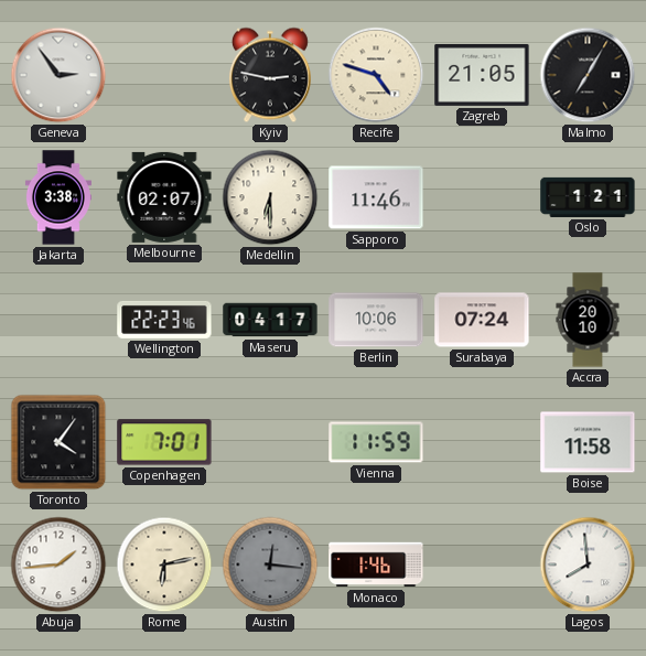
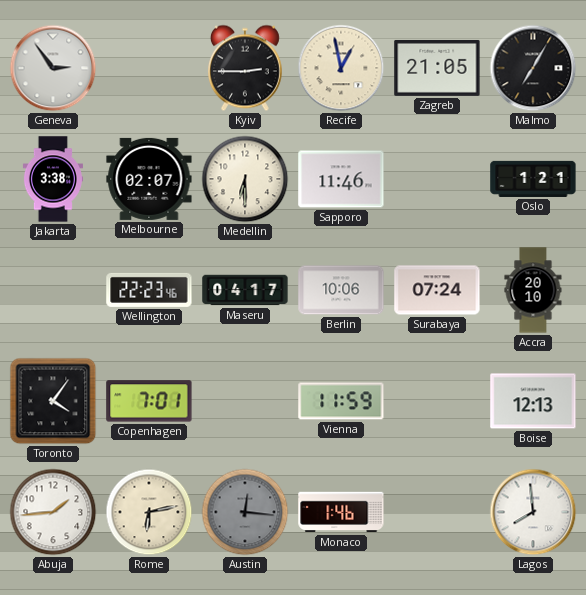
Kyiv: 2:47 -> 2:45 (245, 68)
Recife: 4:48 -> 12:58 (341, 68)
Boise: 11:58 -> 12:13 (533, 401)
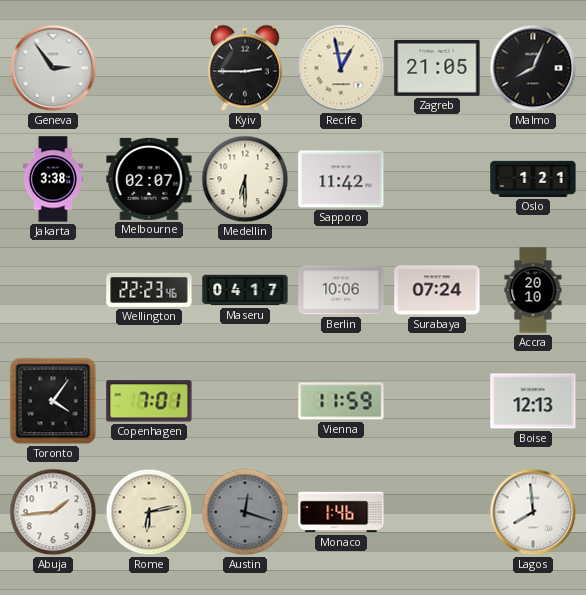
Malmo: 7:05 -> 8:04 (533, 68)
Sapporo: 11:46 -> 11:42 (341, 179)
Austin: 12:16 -> 12:18 (245, 512)
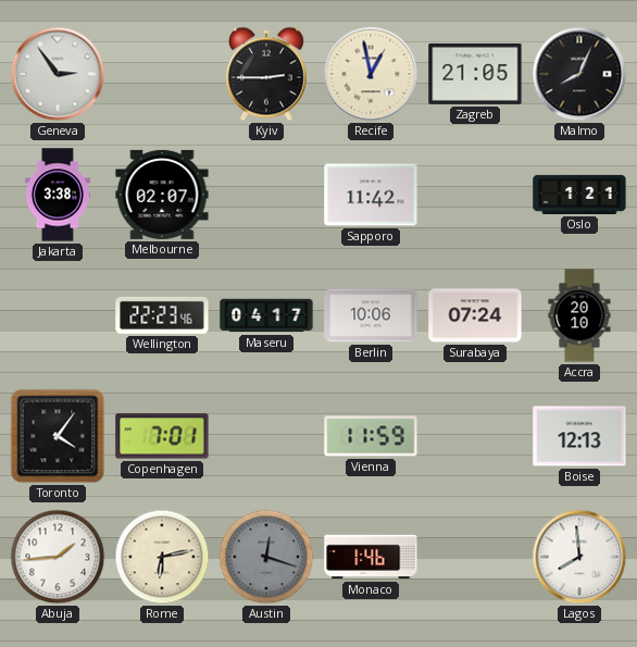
Medellin: 6:30 -> none (245, 179)
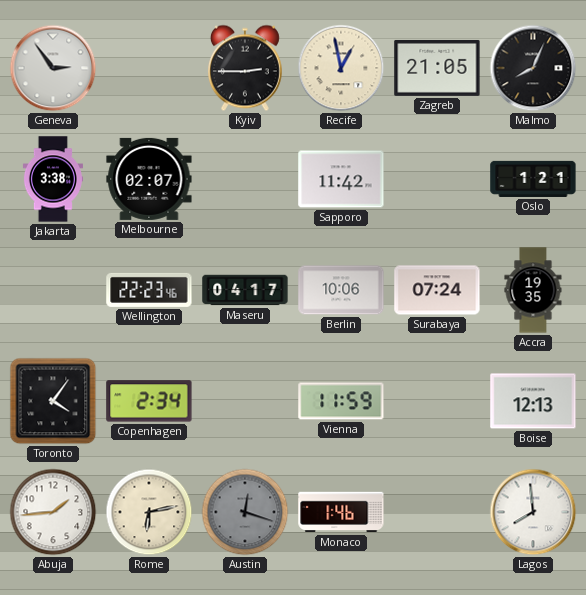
Accra: 20:10 -> 19:35 (533, 290)
Copenhagen: 7:01 -> 2:34 (149, 401)
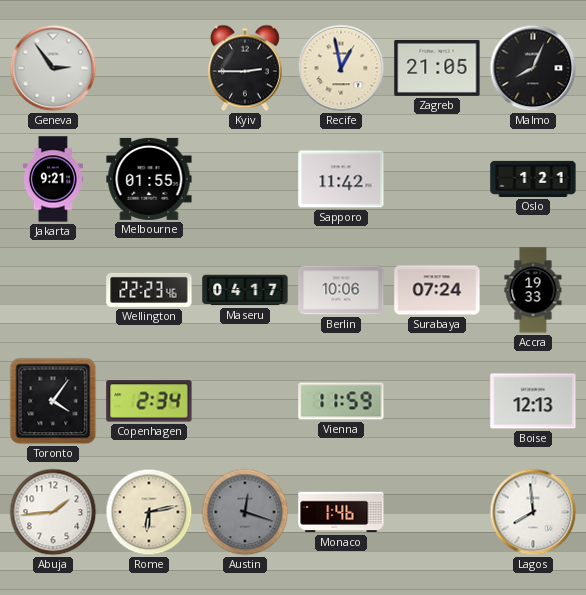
Jakarta: 3:38 -> 9:21 (53, 179)
Melbourne: 02:07 -> 01:55 (149, 179)
Accra: 19:35 -> 19:33 (533, 290)
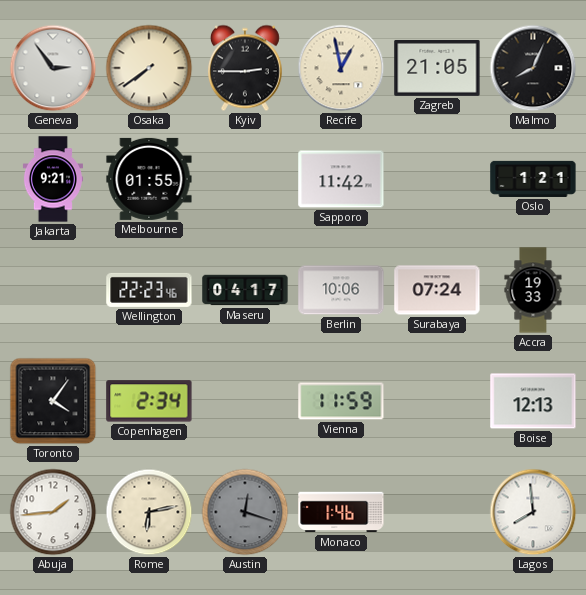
Osaka: none -> 7:39 (149, 68)
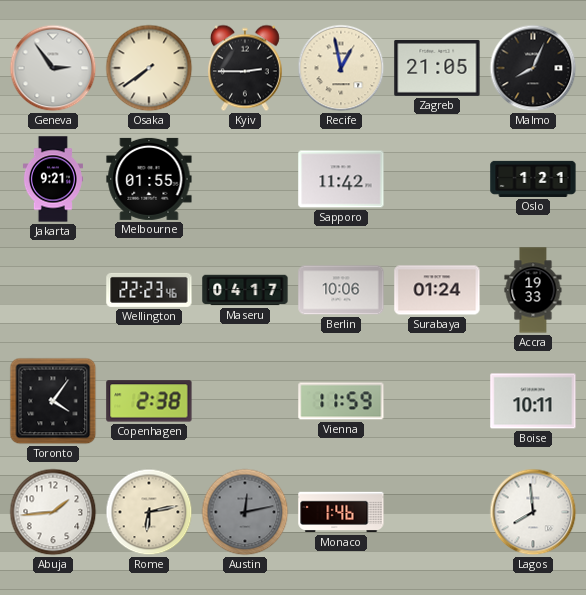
Surabaya: 07:24 -> 01:24 (437, 290)
Copenhagen: 2:34 -> 2:38 (149, 401)
Boise: 12:13 -> 10:11 (533, 401)
Austin: 12:18 -> 12:13 (245, 512)
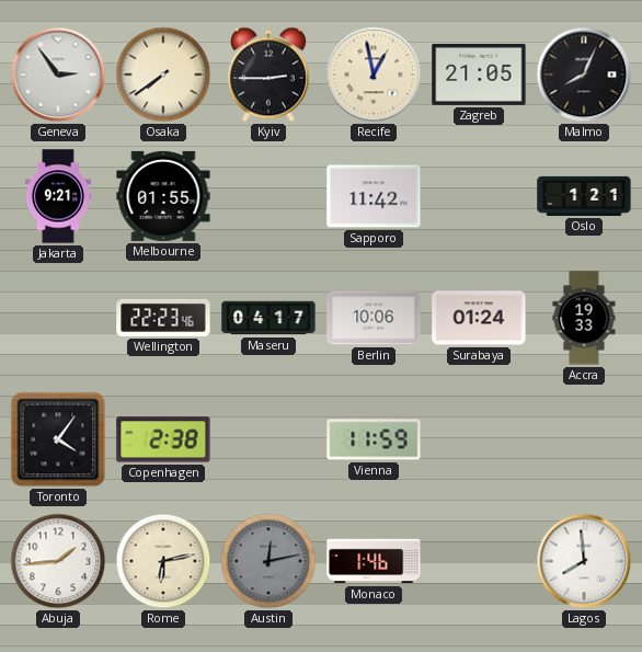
Boise: 10:11 -> none (533, 401)
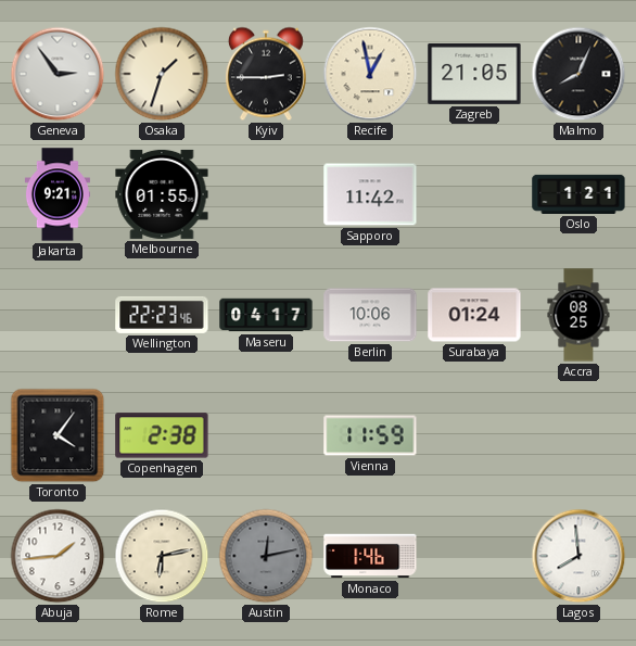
Osaka: 7:39 -> 1:33 (162, 74)
Accra: 19:33 -> 08:25 (578, 315)
